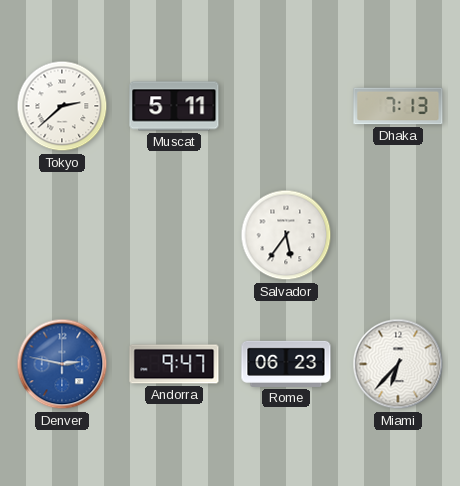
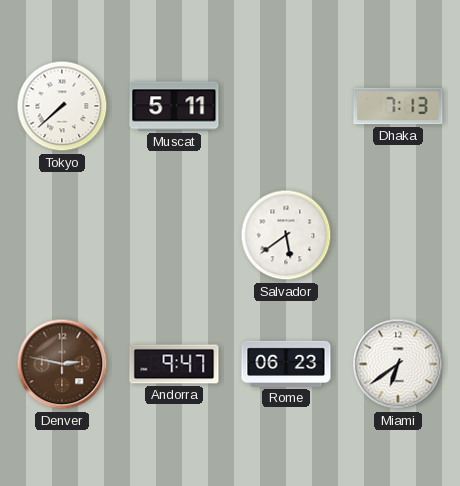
Tokyo: 2:38 -> 7:38 (62, 106)
Salvador: 5:36 -> 5:39 (286, 235)
Denver dial: blue -> brown (62, 364)
Miami: 6:37 -> 6:39 (398, 364)
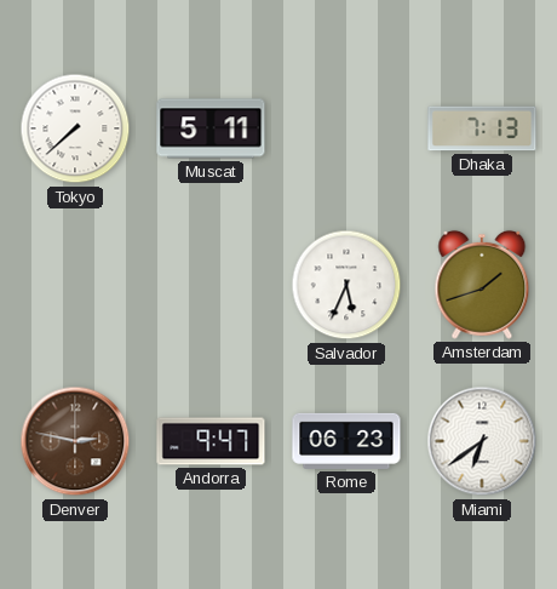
Salvador: 5:39 -> 5:34 (346, 285)
Amsterdam: none -> 1:42 (482, 285)
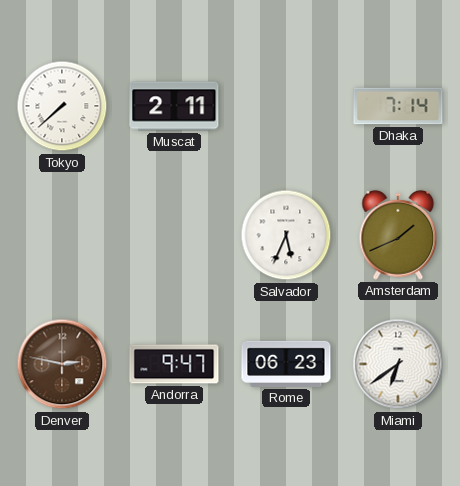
Muscat: 5:11 -> 2:11 (174, 106)
Dhaka: 7:13 -> 7:14 (398, 106)
Amsterdam: 1:42 -> 1:41 (398, 235)
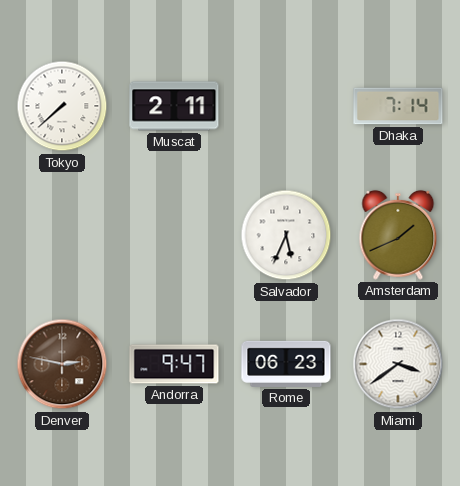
Miami: 6:39 -> 3:39 (398, 364)
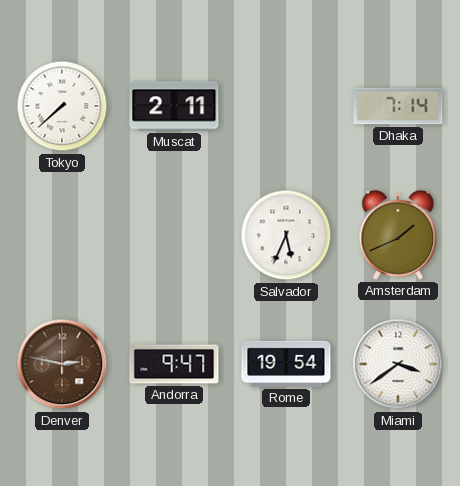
Rome: 06:23 -> 19:54 (286, 364)
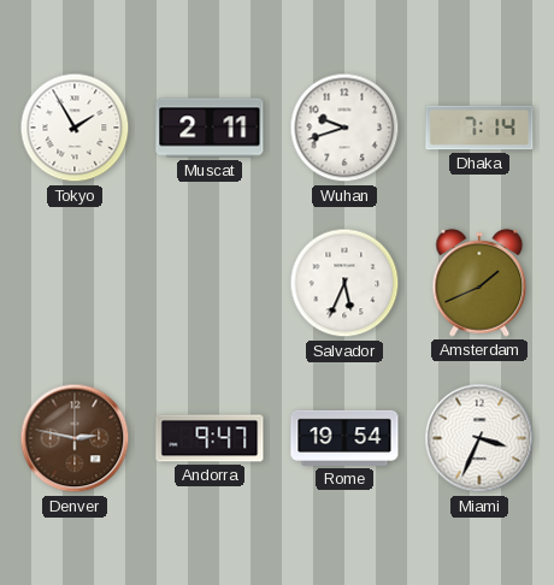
Tokyo: 7:38 -> 1:55 (75, 128)
Wuhan: none -> 9:42 (344, 128)
Miami: 3:39 -> 3:34 (479, 438)
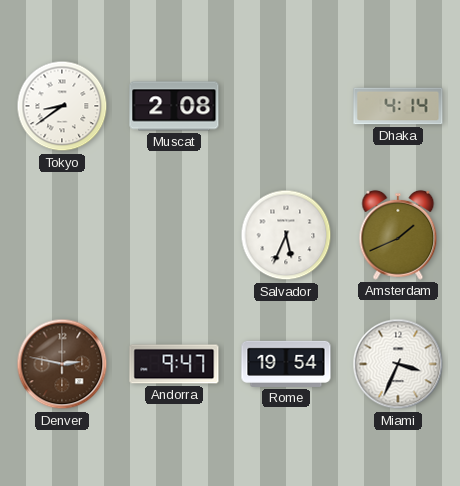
Tokyo: 1:55 -> 8:39 (62, 106)
Muscat: 2:11 -> 2:08 (174, 106)
Wuhan: 9:42 -> none (344, 128)
Dhaka: 7:14 -> 4:14 (398, 106)
